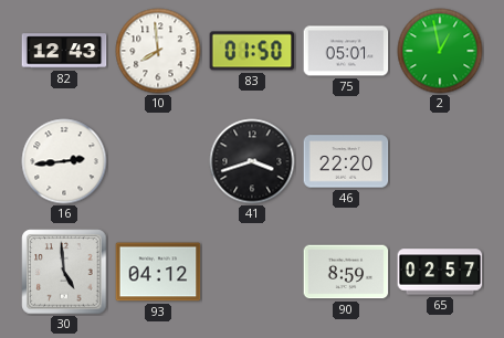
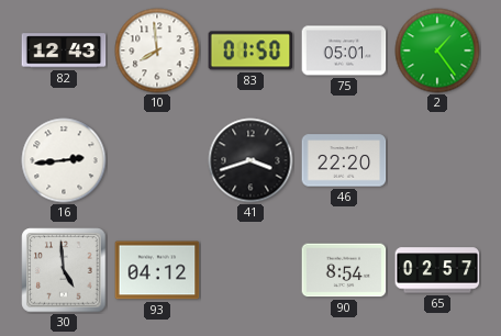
2: 12:58 -> 1:24 (437, 51)
90: 8:59 -> 8:54 (344, 270)
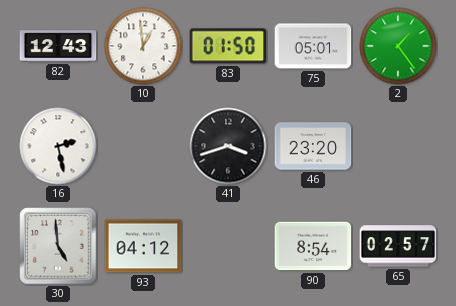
10: 7:59 -> 12:59 (143, 46)
16: 2:44 -> 2:28 (58, 146)
46: 22:20 -> 23:20 (313, 146)
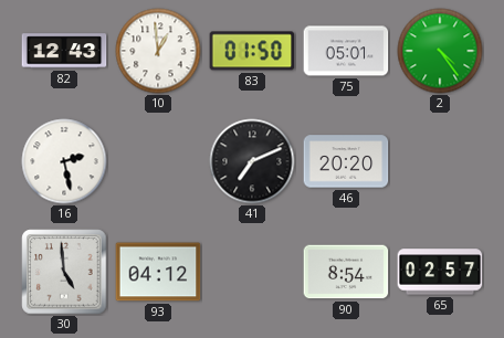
2: 1:24 -> 4:24 (440, 51)
41: 3:42 -> 7:11 (252, 161)
46: 23:20 -> 20:20 (346, 161)
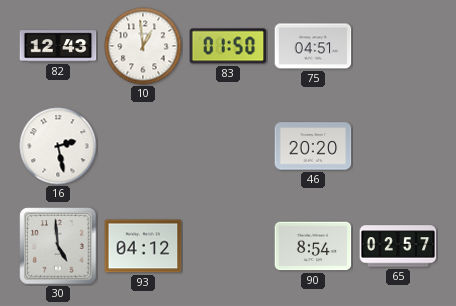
75: 05:01 -> 04:51 (313, 46)
2: 4:24 -> none (440, 51)
41: 7:11 -> none (252, 161)
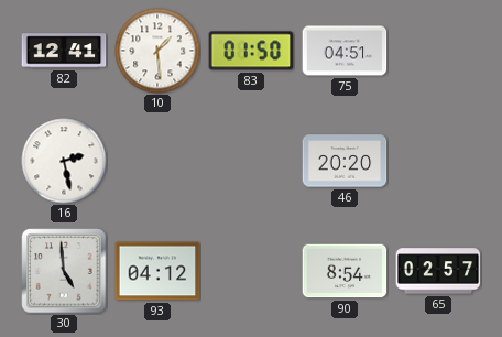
82: 12:43 -> 12:41 (64, 51)
10: 12:59 -> 1:29 (157, 51)
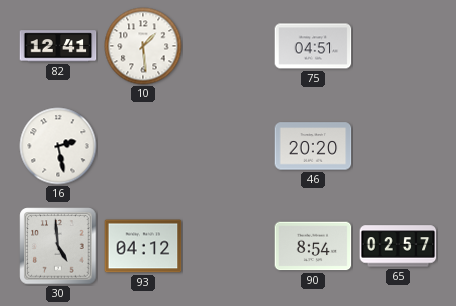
83: 01:50 -> none (251, 51)
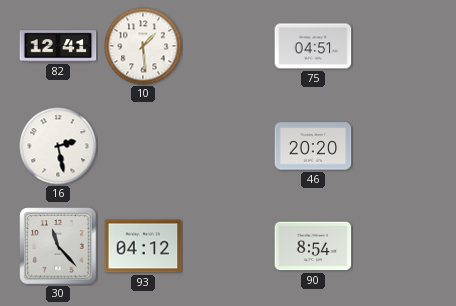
30: 4:59 -> 11:23 (58, 246)
65: 02:57 -> none (398, 246)
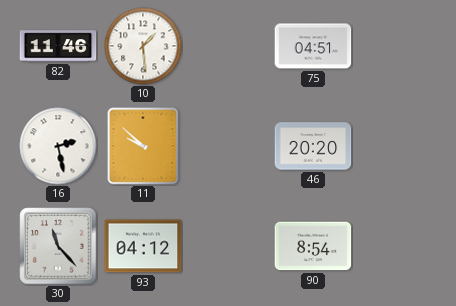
82: 12:41 -> 11:46 (58, 46)
11: none -> 9:52 (143, 146)
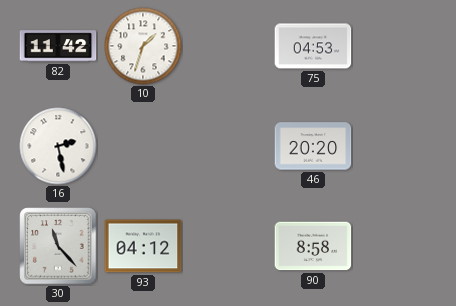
82: 11:46 -> 11:42 (58, 46)
10: 1:29 -> 1:33 (143, 46)
75: 04:51 -> 04:53 (313, 46)
11: 9:52 -> none (143, 146)
90: 8:54 -> 8:58 (313, 246)
